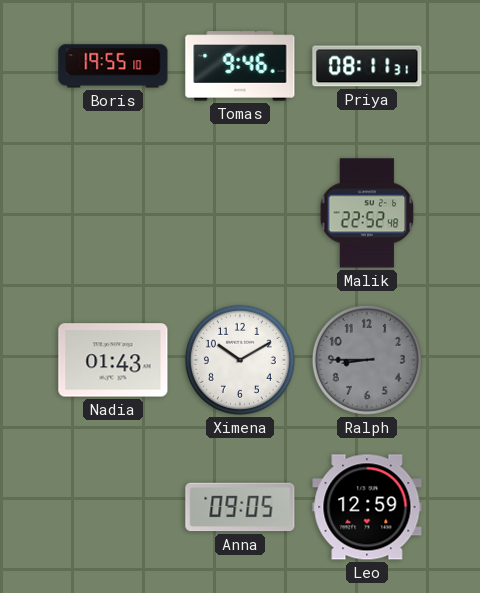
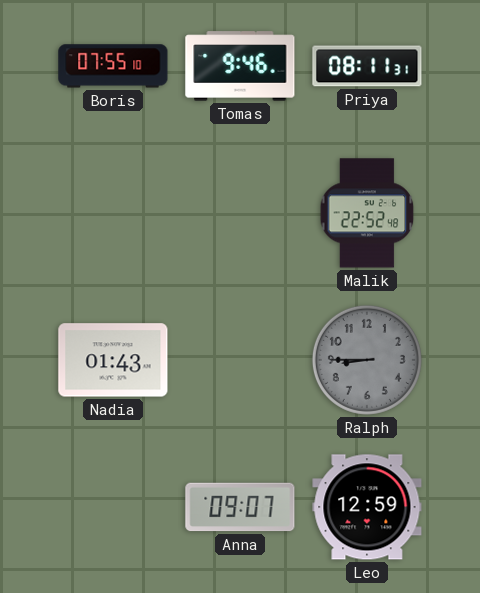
Boris: 19:55 -> 07:55 (113, 66)
Ximena: 10:10 -> none (240, 360)
Anna: 09:05 -> 09:07 (240, 507)
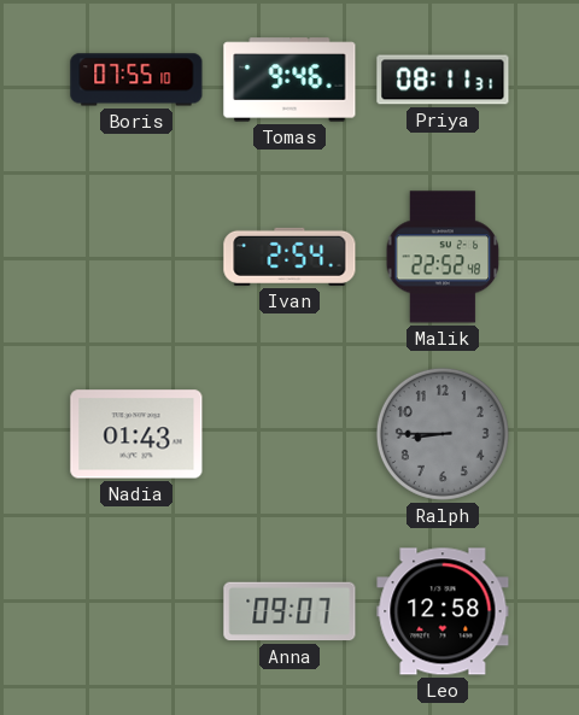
Ivan: none -> 2:54 (289, 257)
Leo: 12:59 -> 12:58 (443, 611)
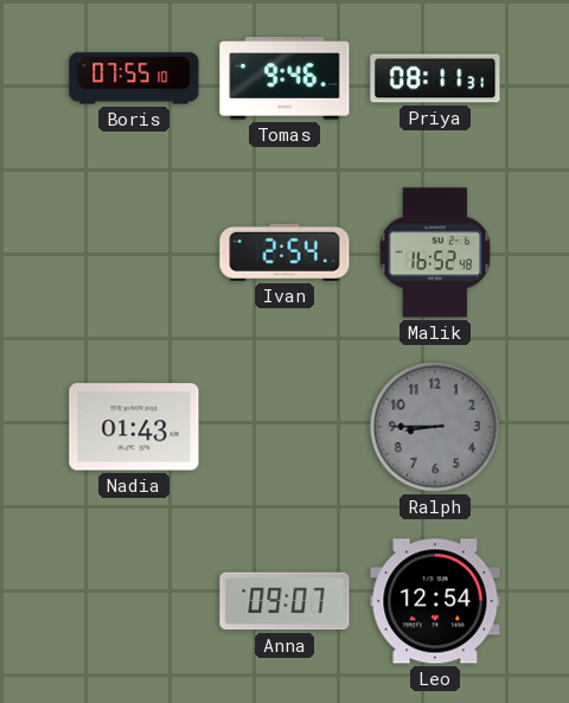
Malik: 22:52 -> 16:52 (435, 253)
Leo: 12:58 -> 12:54 (435, 601)
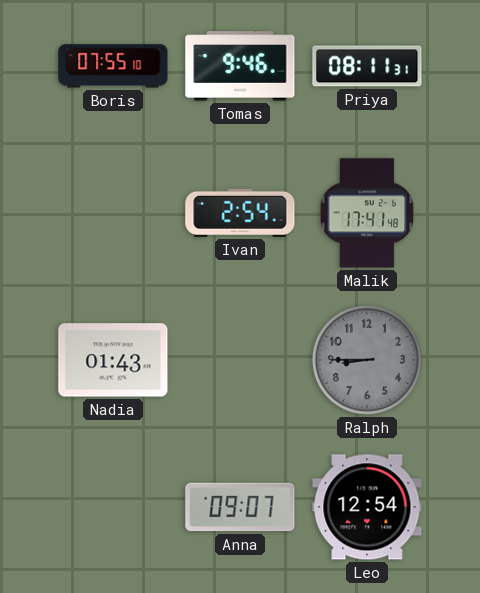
Malik: 16:52 -> 17:41 (367, 213)
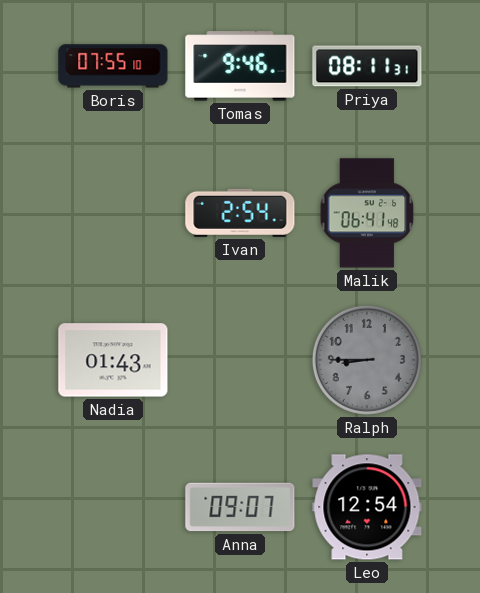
Malik: 17:41 -> 06:41 (367, 213)
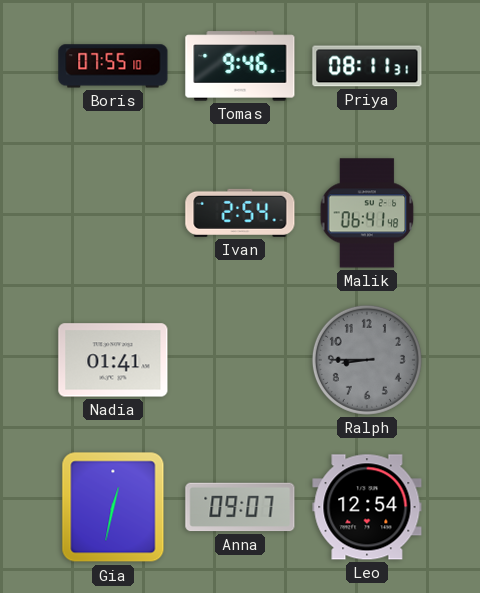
Nadia: 01:43 -> 01:41 (113, 360)
Gia: none -> 12:32 (113, 507)
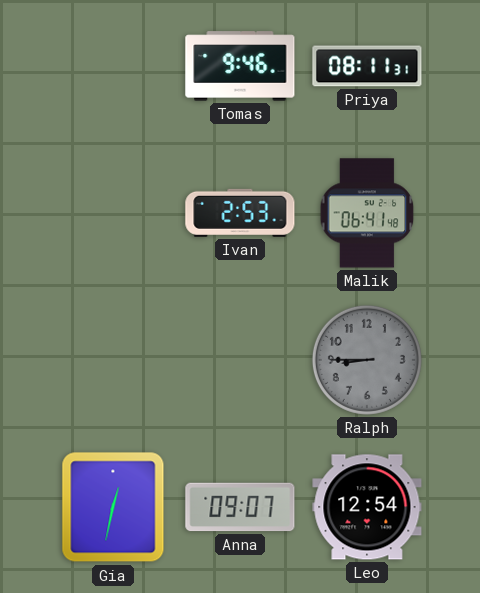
Boris: 07:55 -> none (113, 66)
Ivan: 2:54 -> 2:53 (240, 213)
Nadia: 01:41 -> none (113, 360)
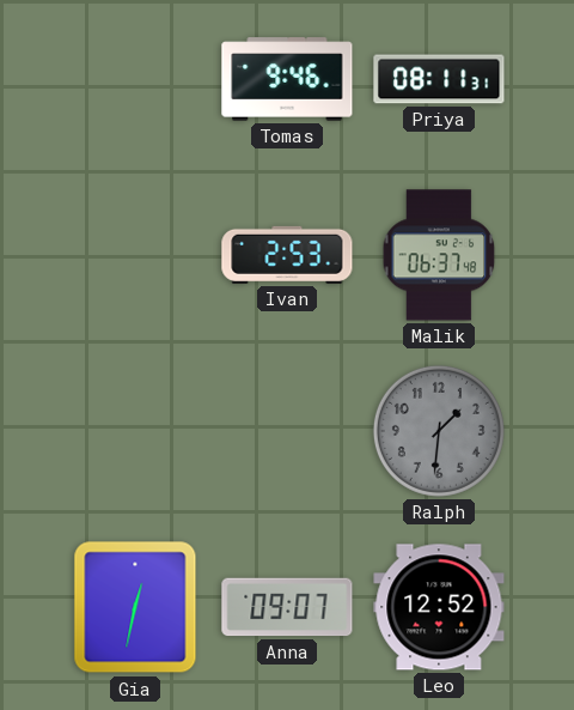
Malik: 06:41 -> 06:37 (439, 255)
Ralph: 8:45 -> 1:31 (439, 431)
Leo: 12:54 -> 12:52 (439, 607)
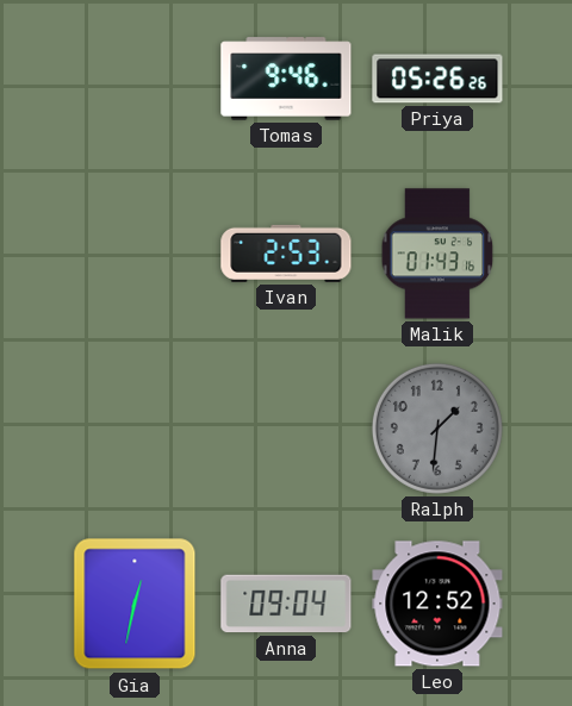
Priya: 08:11 -> 05:26 (437, 79)
Malik: 06:37 -> 01:43 (437, 254)
Anna: 09:07 -> 09:04 (286, 604)
